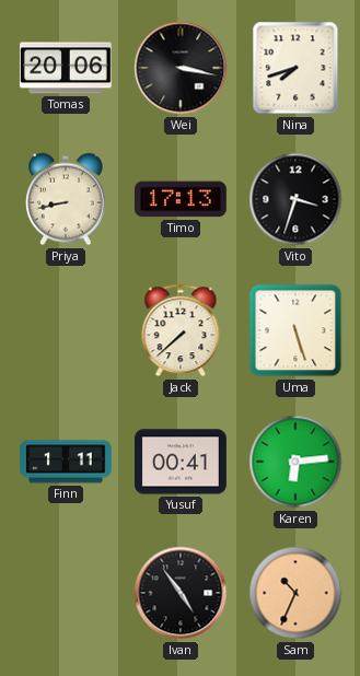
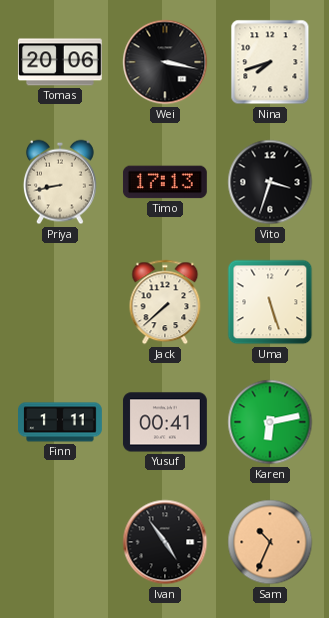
Karen: 6:14 -> 6:13 (270, 422)
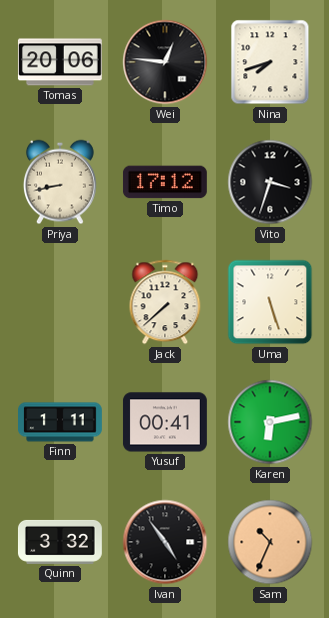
Wei: 3:17 -> 12:46 (165, 62)
Timo: 17:13 -> 17:12 (165, 182)
Quinn: none -> 3:32 (60, 542)
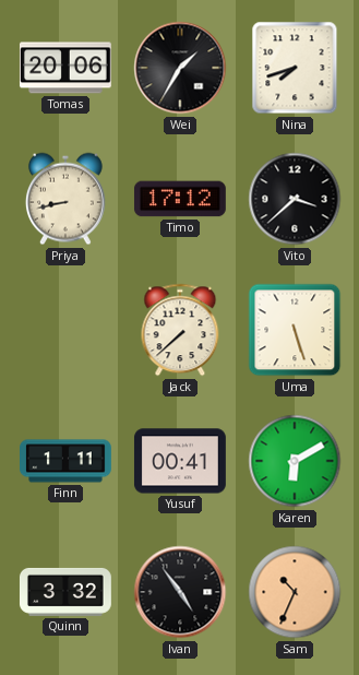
Wei: 12:46 -> 1:35 (180, 68)
Vito: 3:33 -> 3:38 (295, 199)
Karen: 6:13 -> 6:10 (295, 461)
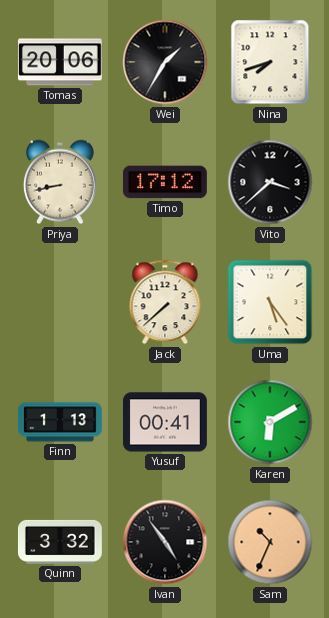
Uma: 5:27 -> 5:24 (270, 302)
Finn: 1:11 -> 1:13 (61, 422)
